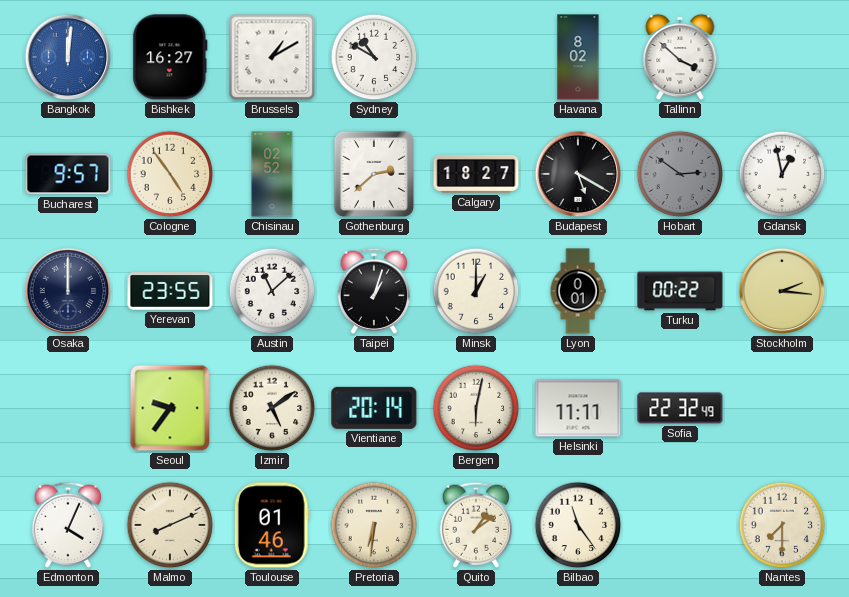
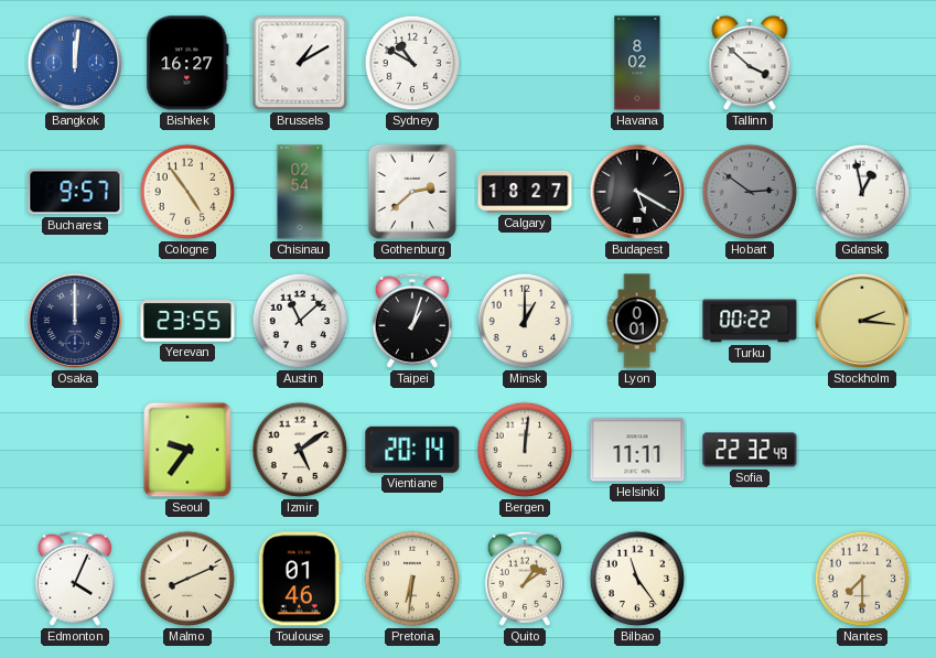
Chisinau: 02:52 -> 02:54 (300, 192)
Bergen: 6:02 -> 12:01 (525, 450)
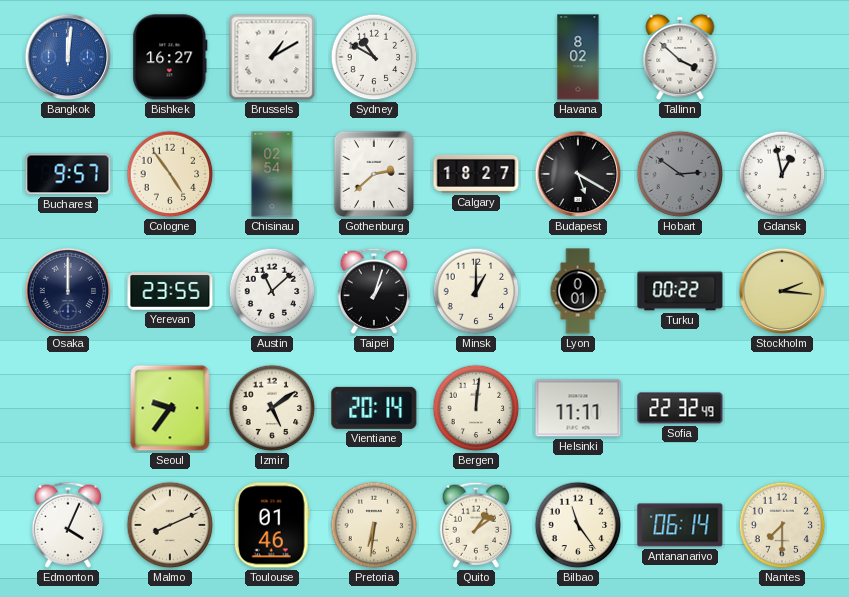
Antananarivo: none -> 06:14 (680, 525)
